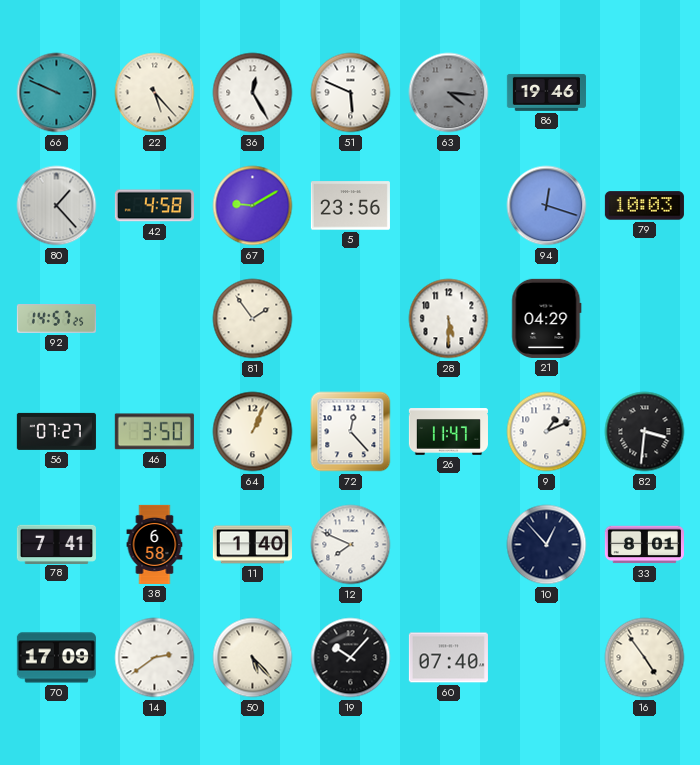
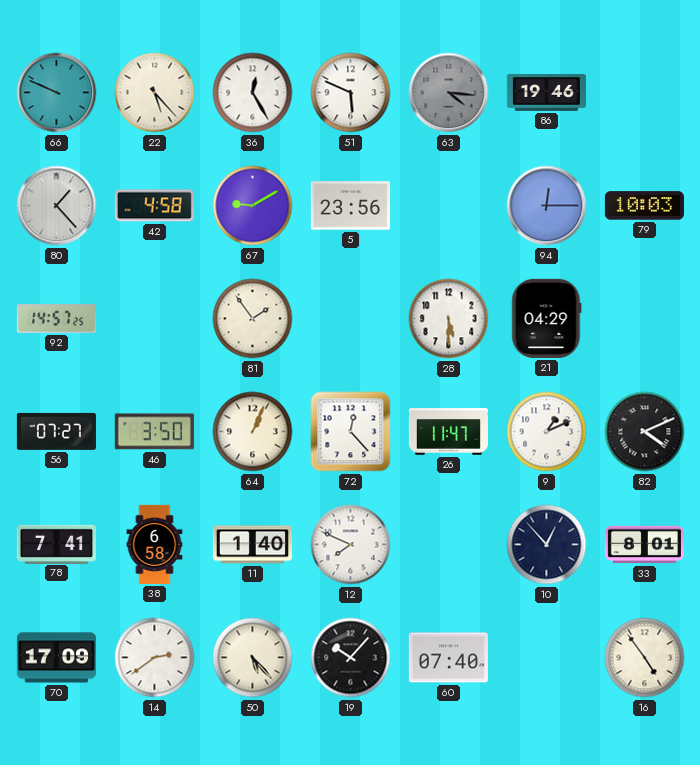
94: 12:18 -> 12:15 (547, 206)
82: 3:31 -> 4:11 (645, 432)
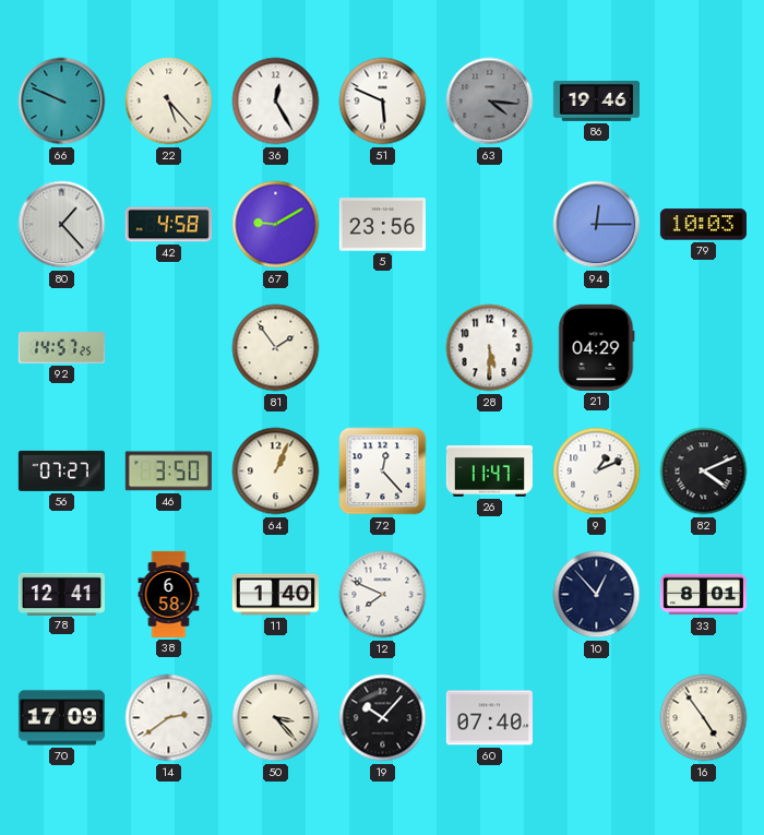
78: 7:41 -> 12:41 (61, 594)
50: 5:23 -> 3:23 (276, 718)
